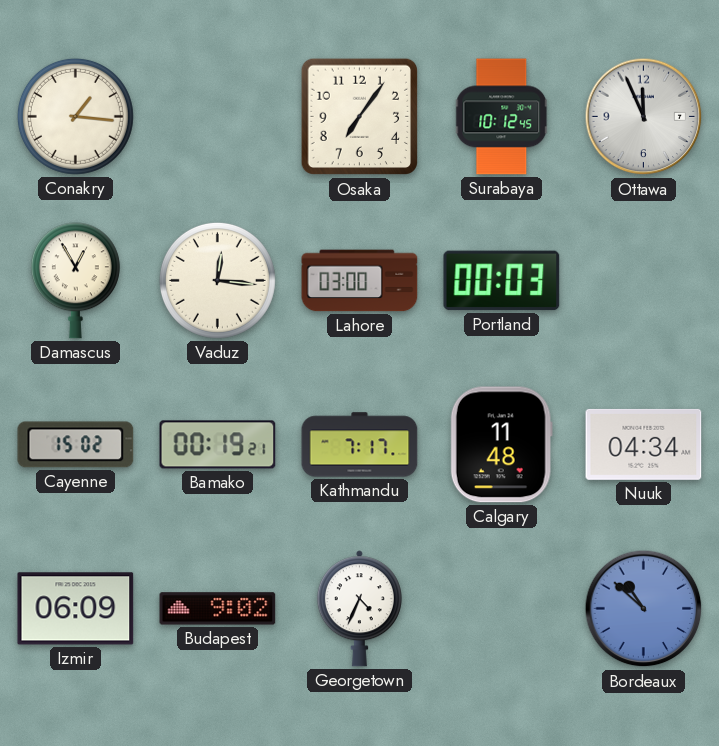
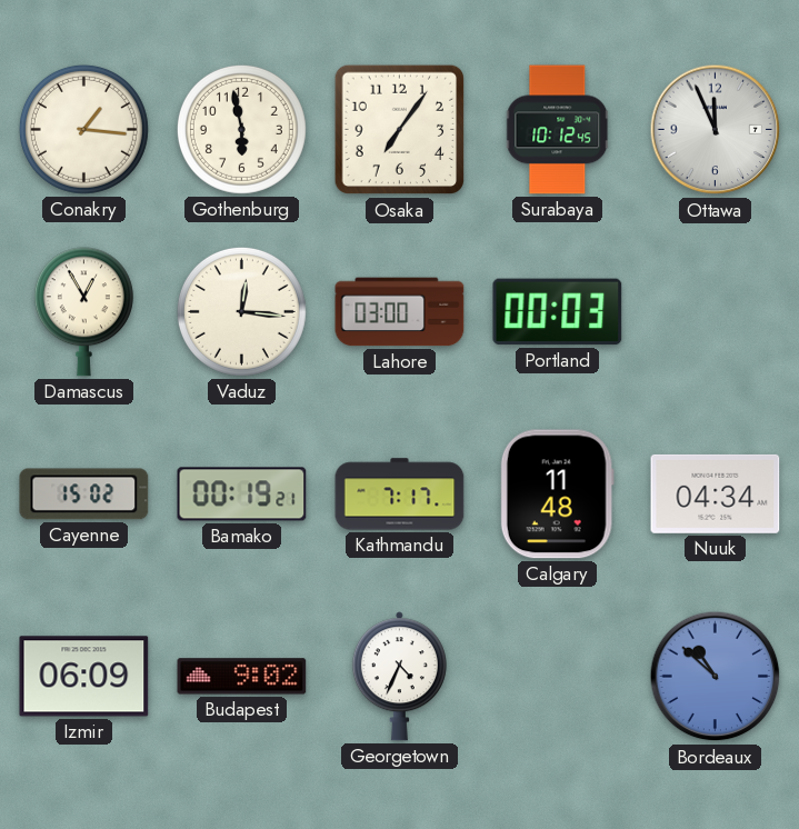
Gothenburg: none -> 5:58 (241, 129)
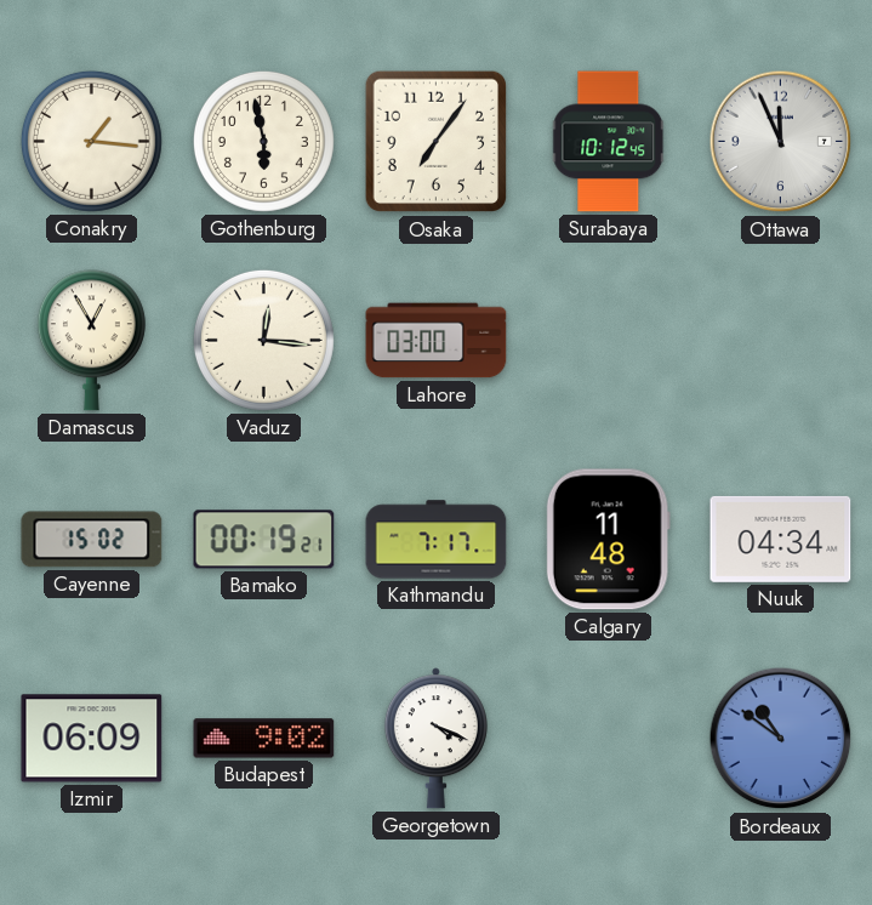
Portland: 00:03 -> none (558, 312)
Georgetown: 4:34 -> 4:19 (435, 739)
Bordeaux: 10:52 -> 10:51 (781, 739)
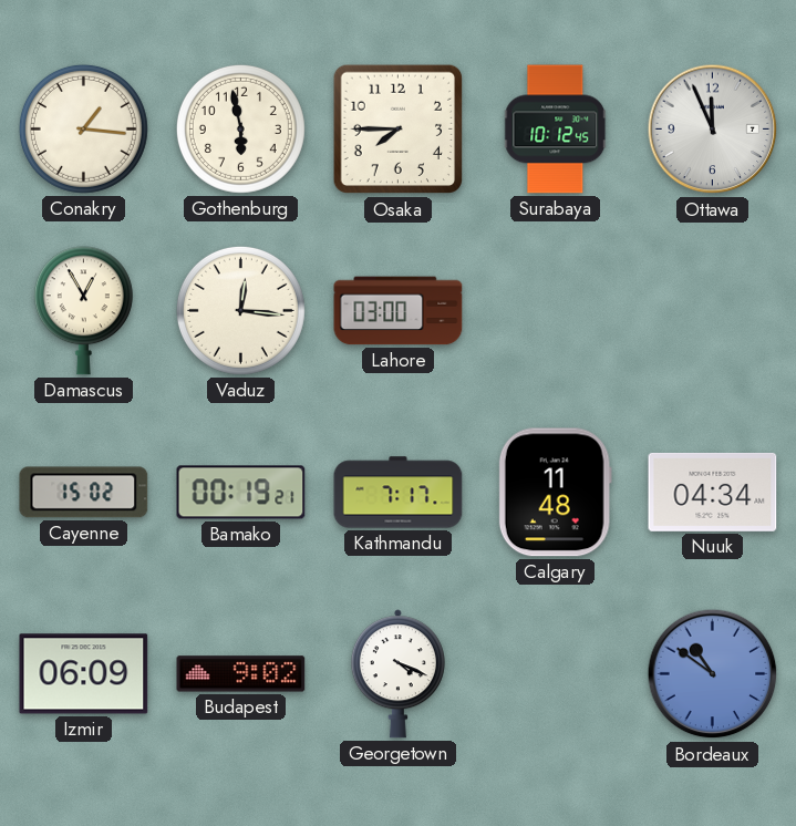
Osaka: 7:06 -> 7:45 (399, 130)
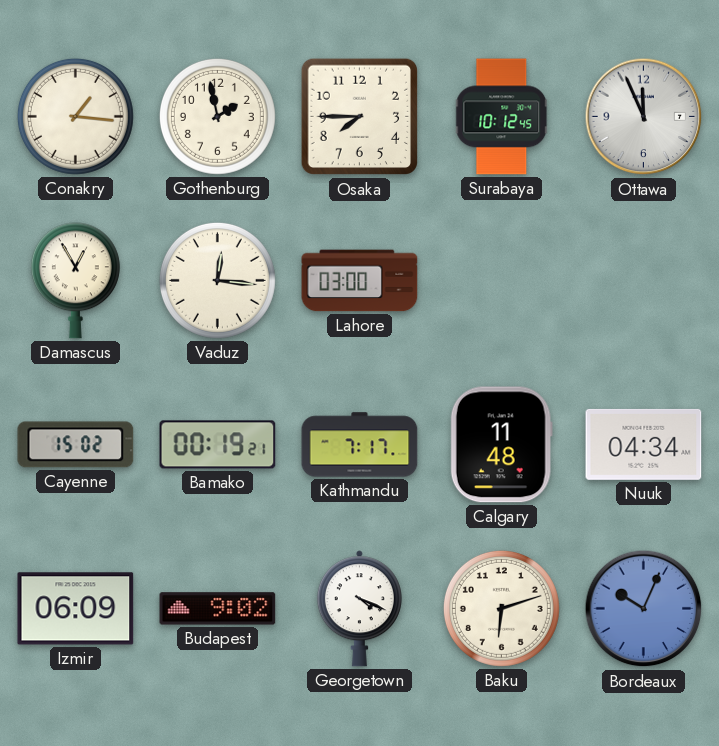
Gothenburg: 5:58 -> 1:58 (217, 116)
Baku: none -> 6:12 (501, 608)
Bordeaux: 10:51 -> 10:04 (644, 609)
